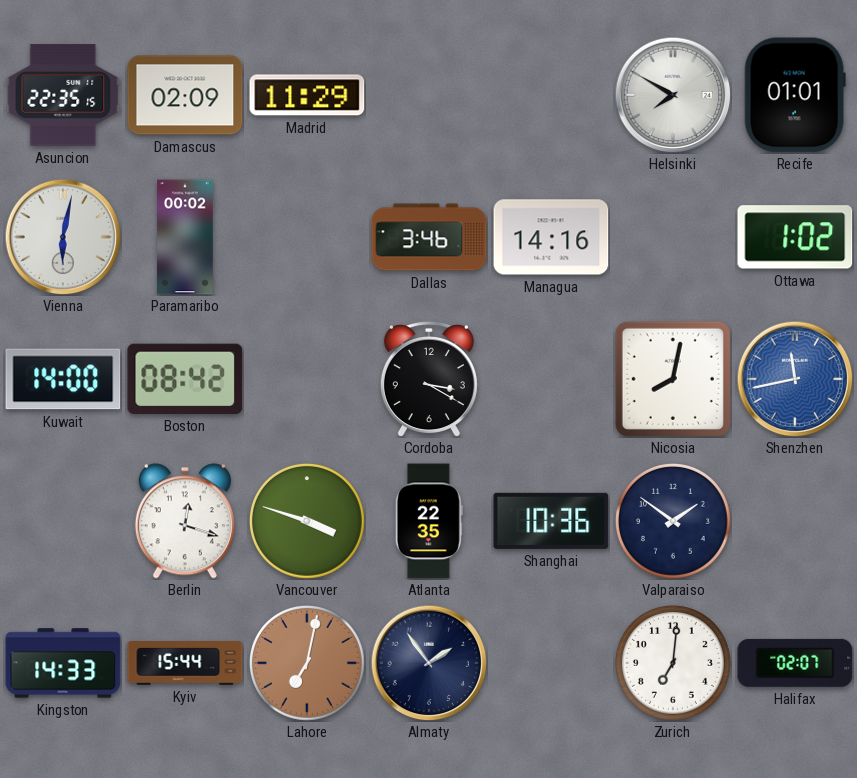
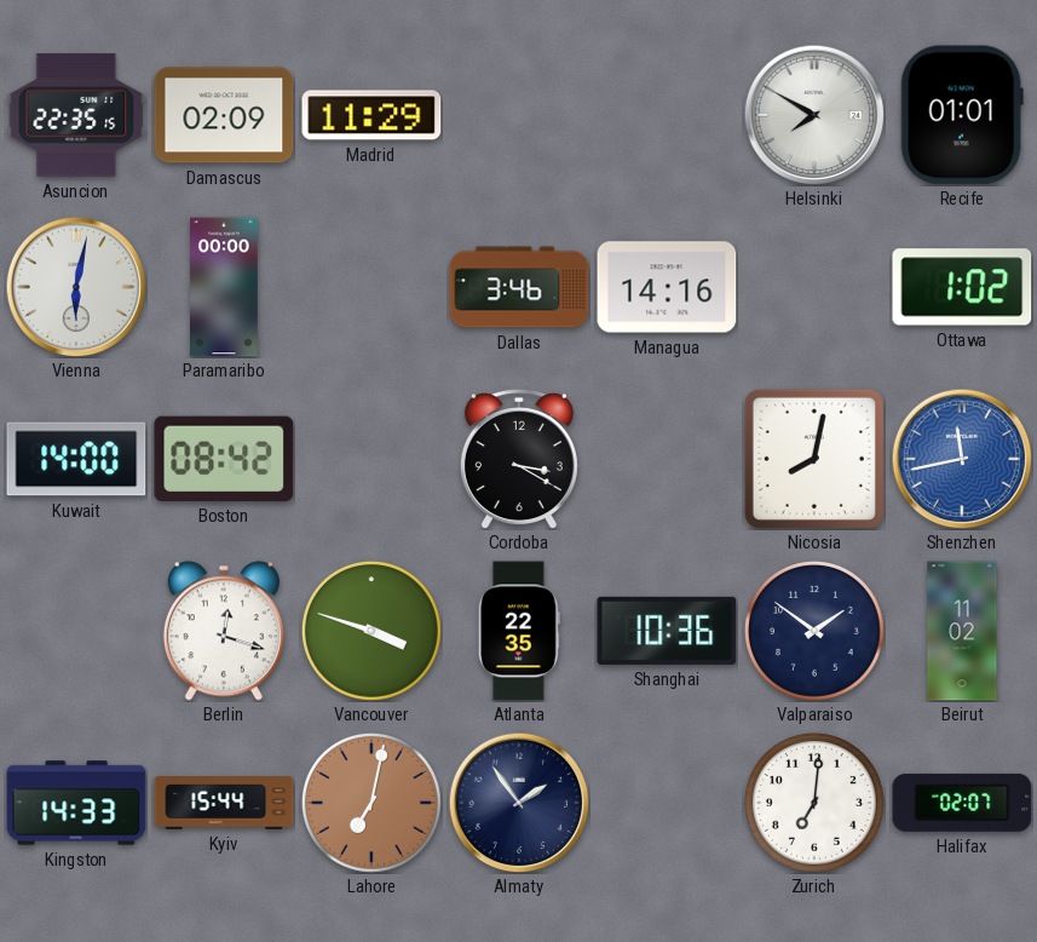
Paramaribo: 00:02 -> 00:00 (224, 287)
Beirut: none -> 11:02 (962, 631)
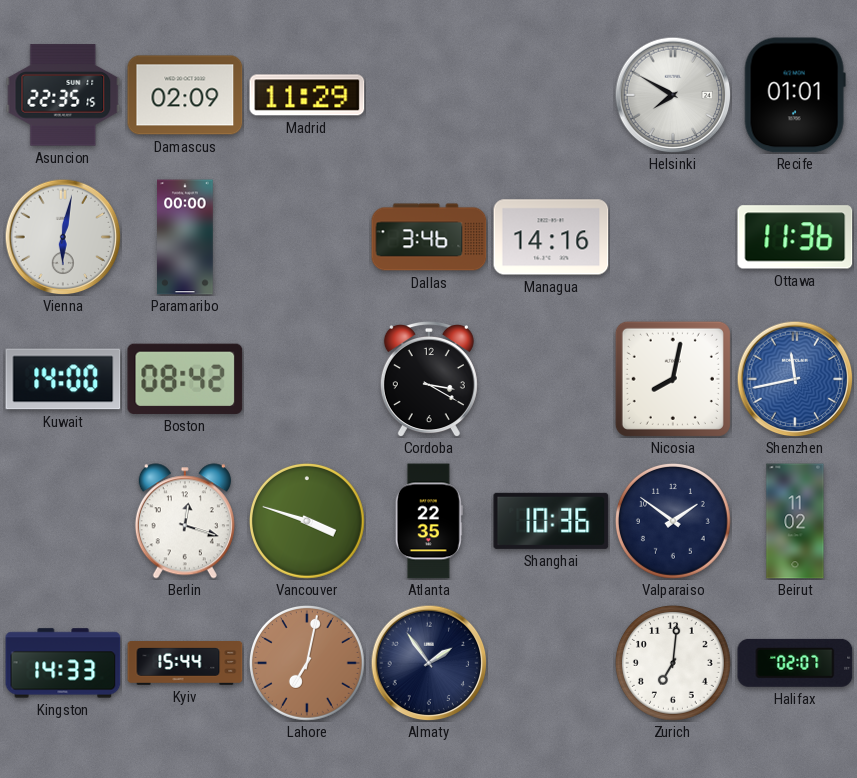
Ottawa: 1:02 -> 11:36 (795, 237)
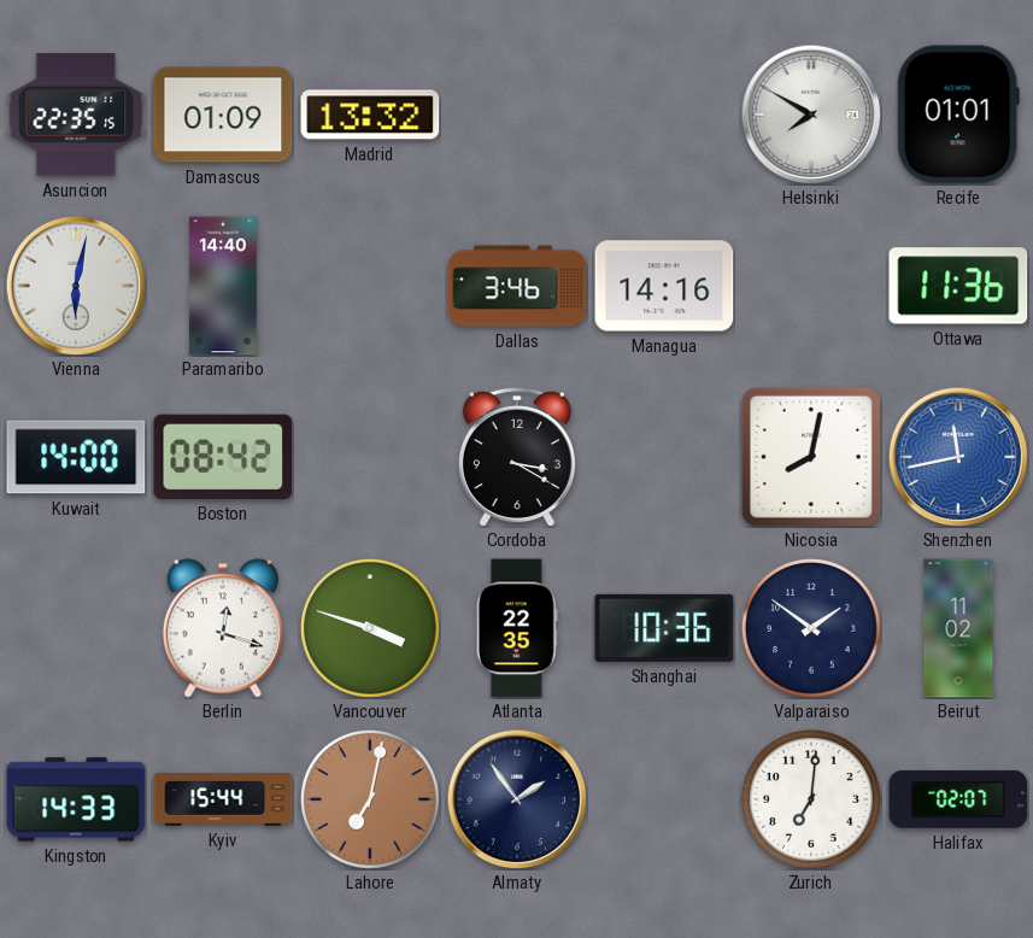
Damascus: 02:09 -> 01:09 (223, 115)
Madrid: 11:29 -> 13:32 (370, 115)
Paramaribo: 00:00 -> 14:40 (223, 286)
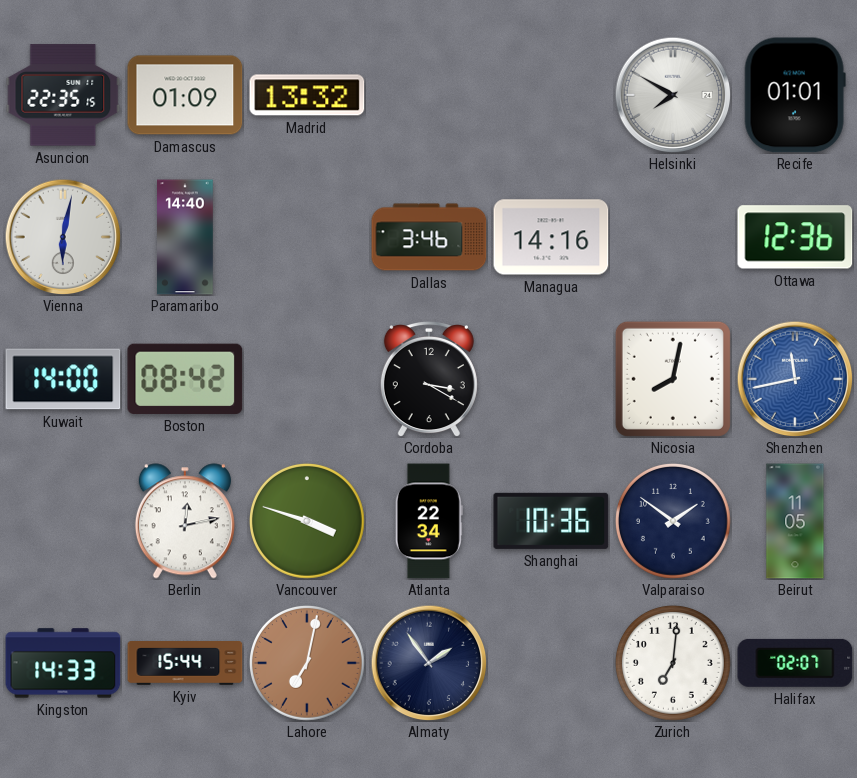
Ottawa: 11:36 -> 12:36 (795, 237)
Berlin: 12:18 -> 12:13 (185, 521)
Atlanta: 22:35 -> 22:34 (429, 521)
Beirut: 11:02 -> 11:05 (795, 521)
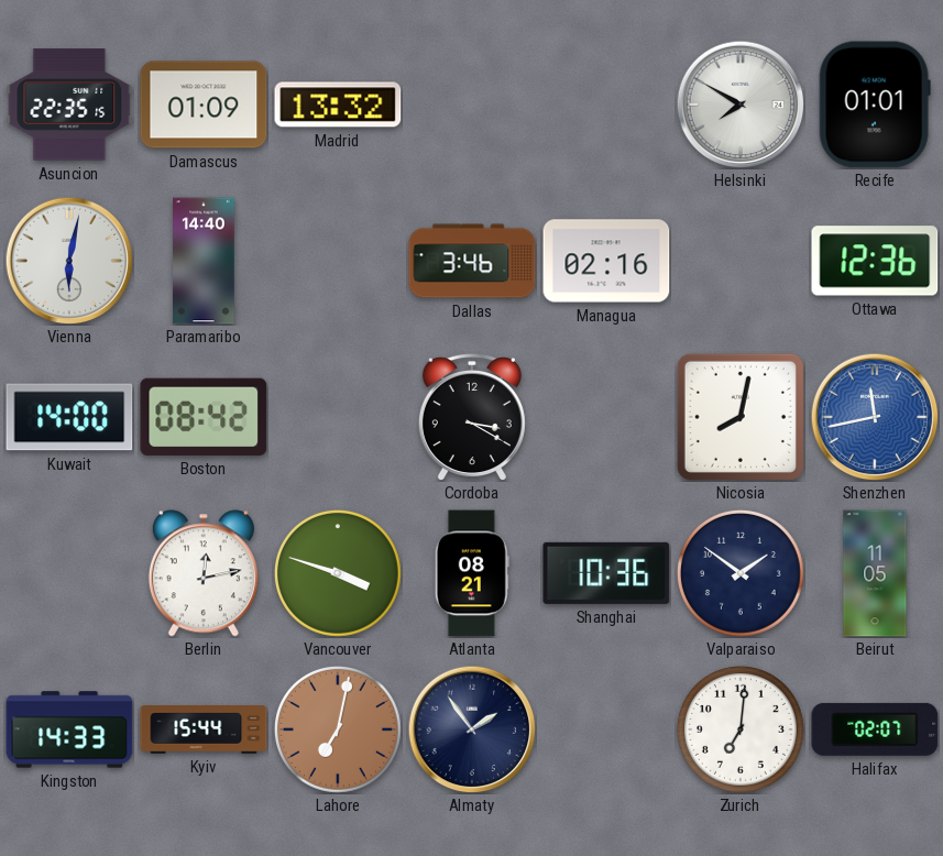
Managua: 14:16 -> 02:16 (606, 261)
Atlanta: 22:34 -> 08:21 (472, 573)
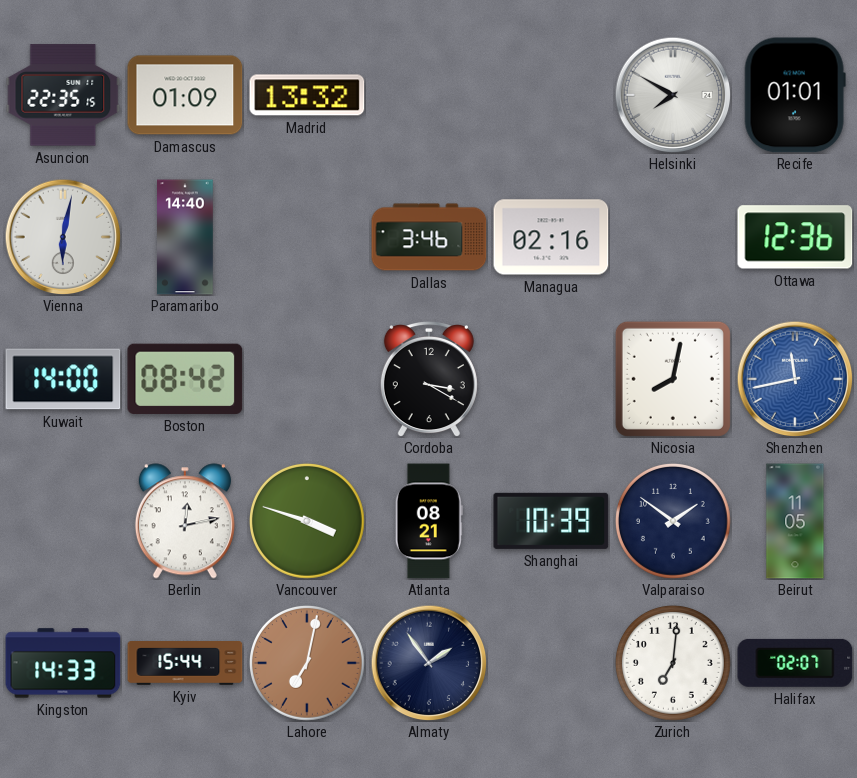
Shanghai: 10:36 -> 10:39 (551, 521)
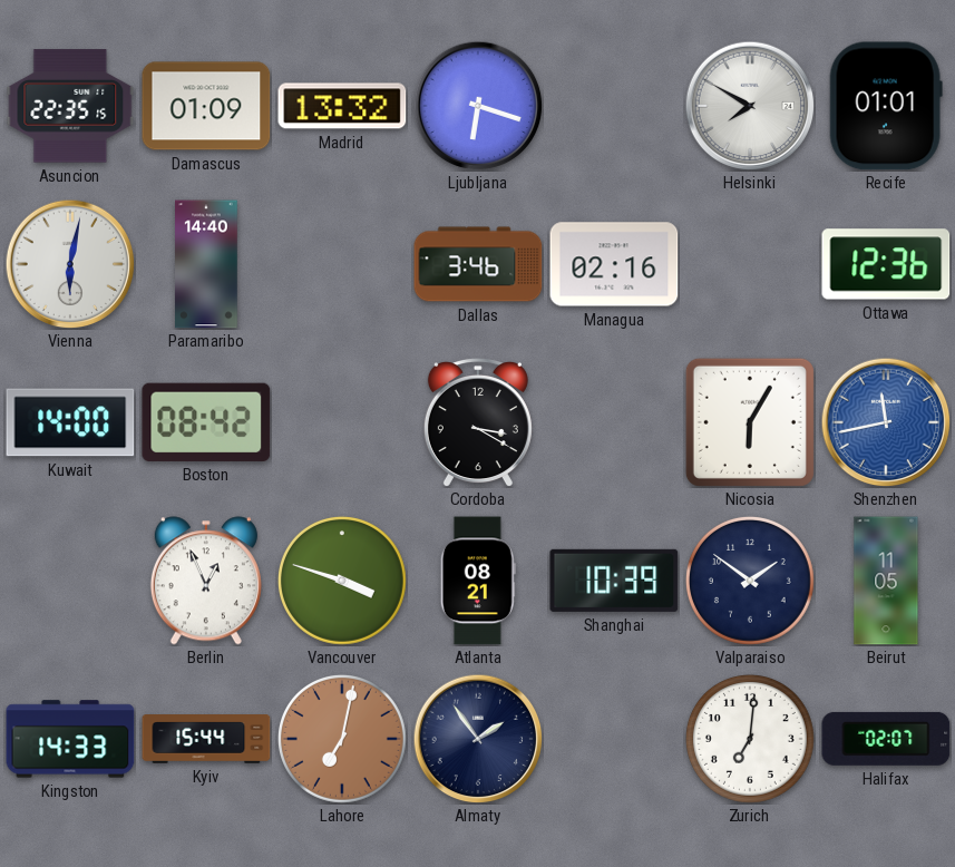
Ljubljana: none -> 6:18 (478, 106)
Nicosia: 8:02 -> 6:05 (750, 422)
Berlin: 12:13 -> 12:56 (206, 581)
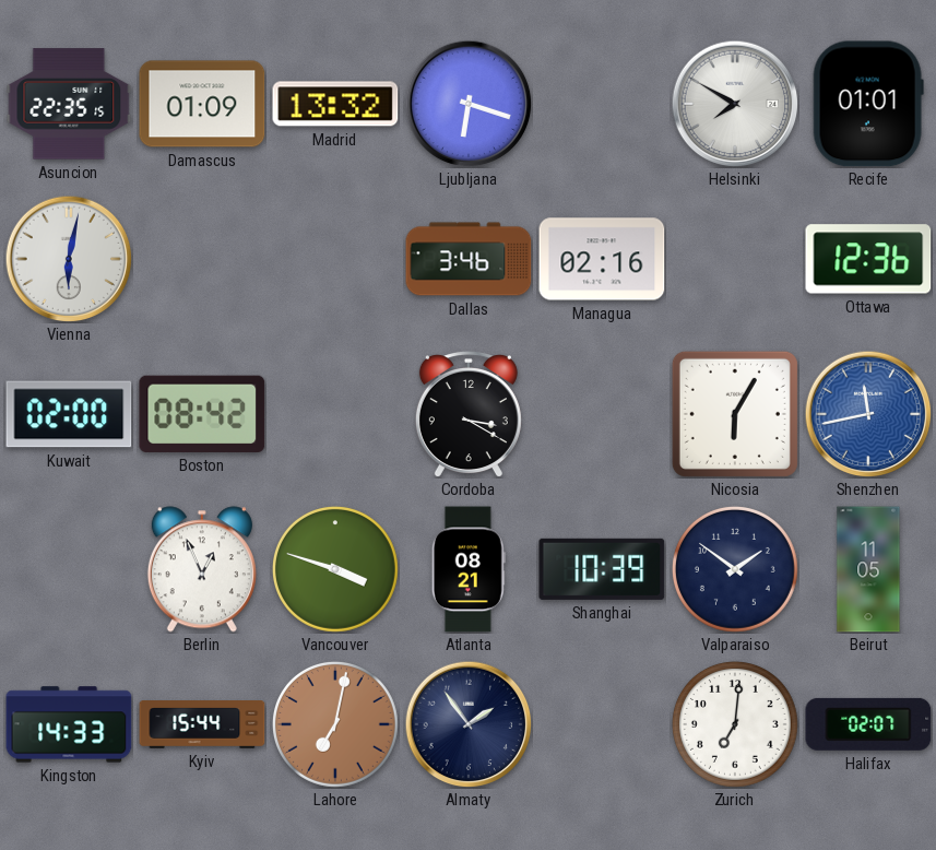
Paramaribo: 14:40 -> none (206, 264)
Kuwait: 14:00 -> 02:00 (69, 414)
